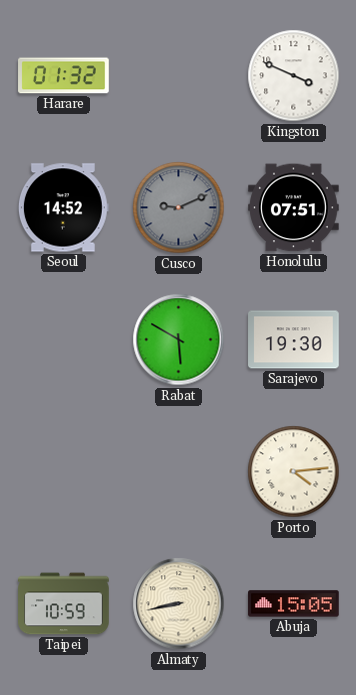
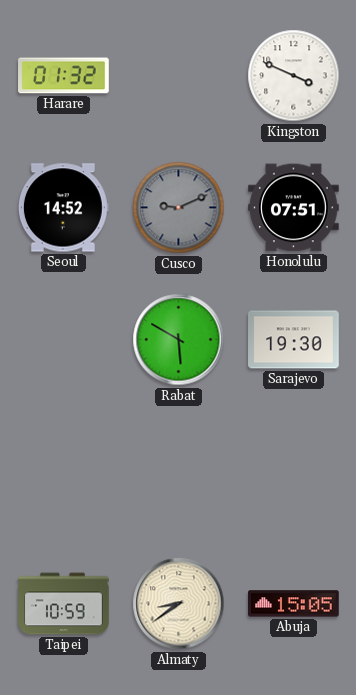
Porto: 4:14 -> none (294, 472)
Almaty: 8:43 -> 8:39 (179, 604)
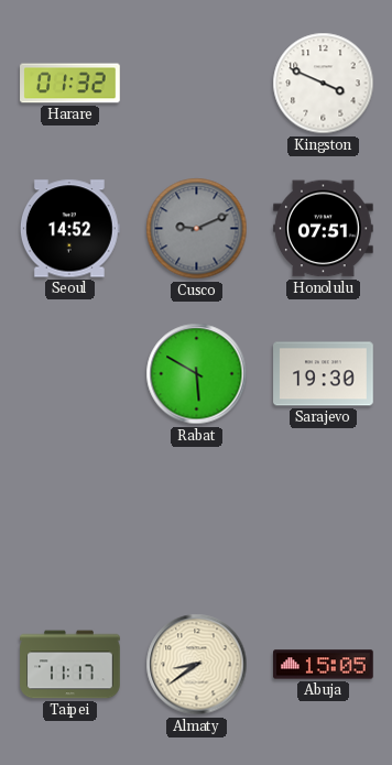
Taipei: 10:59 -> 11:17 (70, 665)
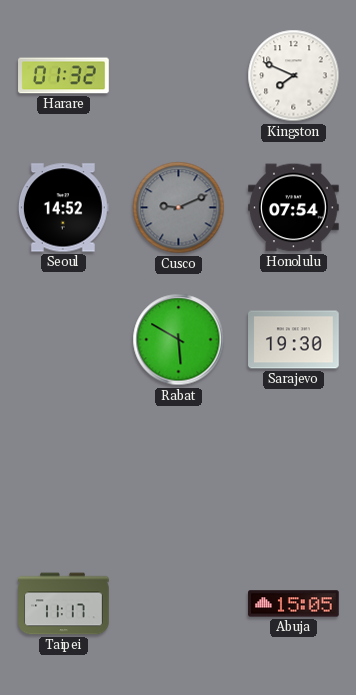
Kingston: 3:49 -> 7:49 (294, 76)
Honolulu: 07:51 -> 07:54 (294, 208)
Almaty: 8:39 -> none (197, 665)
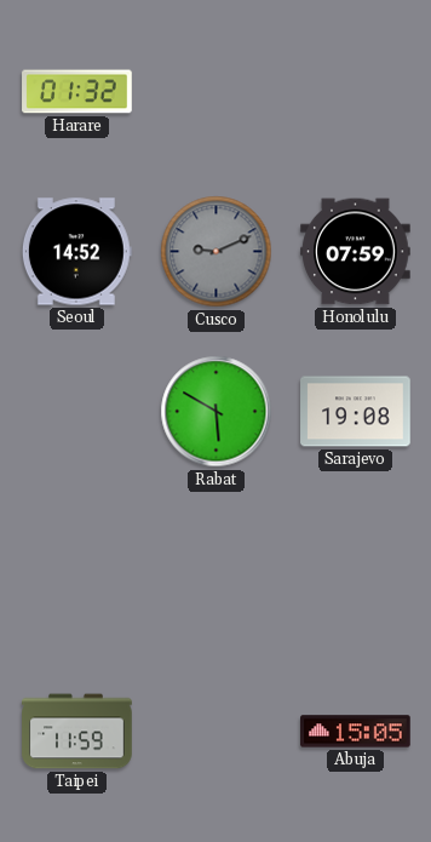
Kingston: 7:49 -> none (294, 76)
Honolulu: 07:54 -> 07:59 (356, 252)
Sarajevo: 19:30 -> 19:08 (356, 412)
Taipei: 11:17 -> 11:59 (77, 732)
